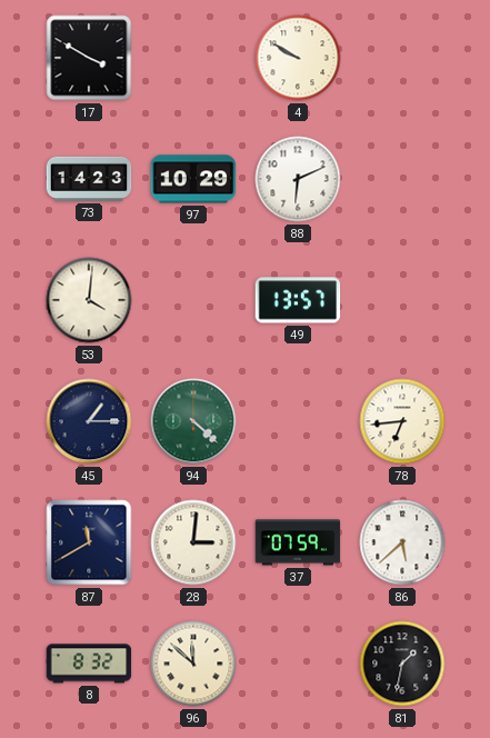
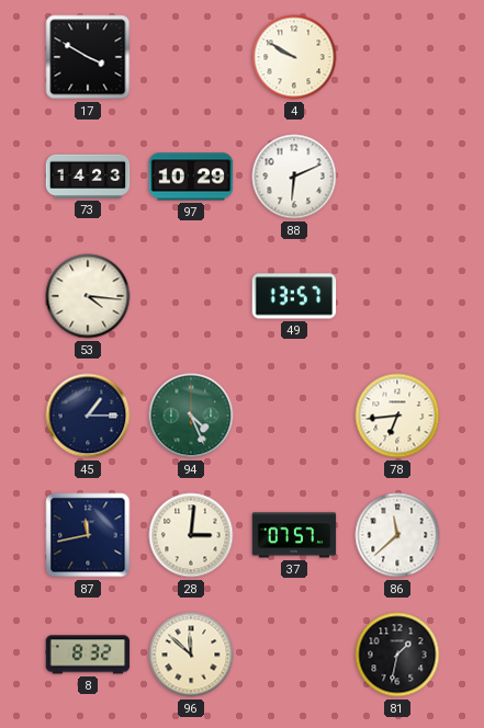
53: 4:01 -> 4:16 (88, 296)
94: 4:22 -> 4:26 (191, 416)
87: 11:40 -> 11:43 (88, 535)
37: 07:59 -> 07:57 (294, 535)
86: 5:38 -> 11:38 (397, 535)
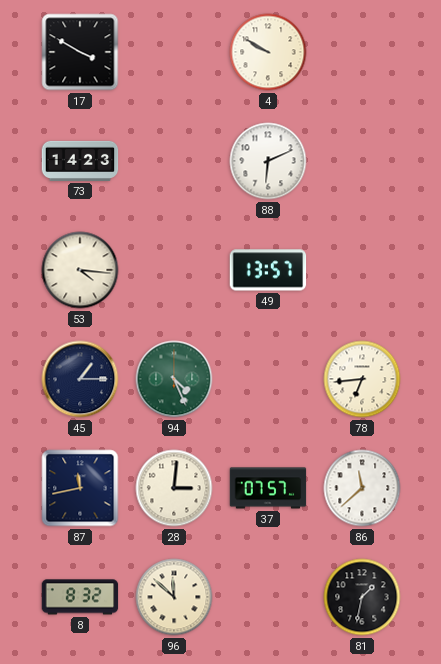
97: 10:29 -> none (191, 177)
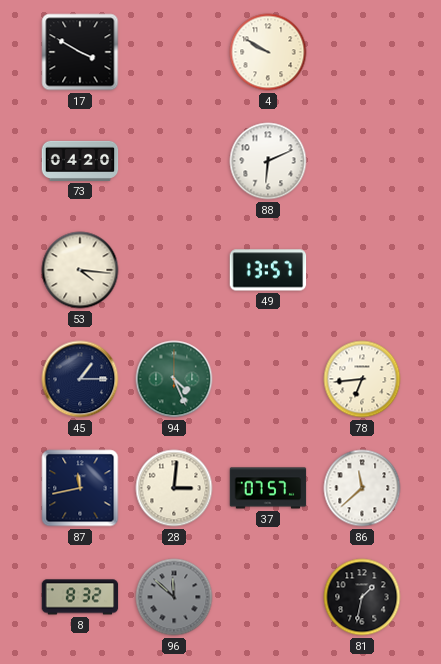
73: 14:23 -> 04:20 (80, 161)
96 dial: cream -> grey (174, 597)
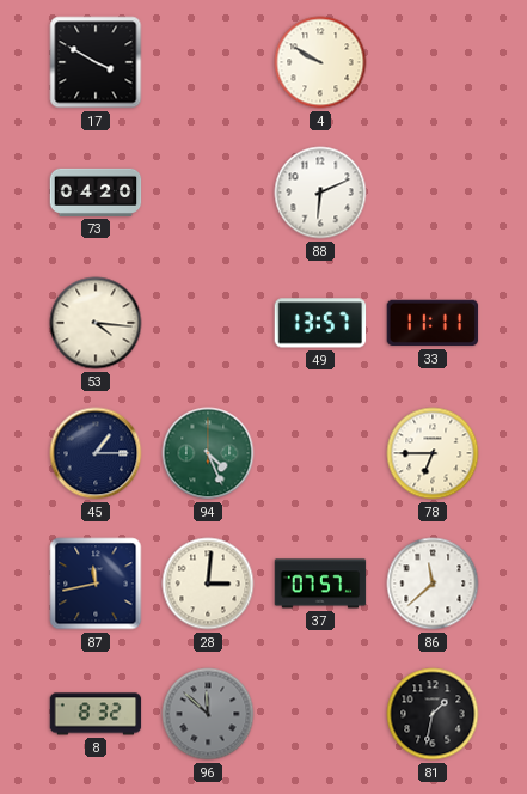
33: none -> 11:11 (433, 323)
78: 6:44 -> 6:45 (433, 453)
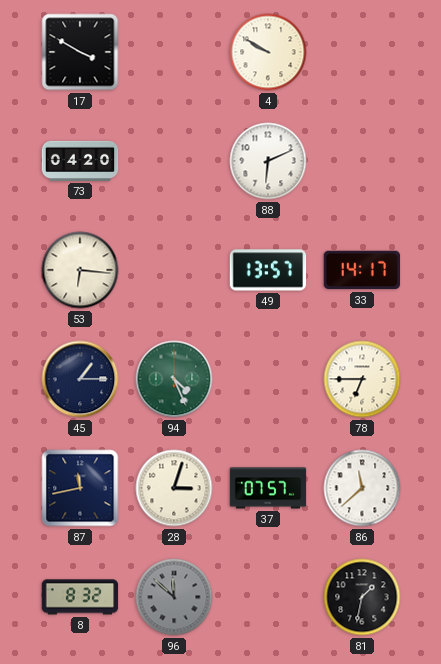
53: 4:16 -> 6:16 (80, 270)
33: 11:11 -> 14:17 (362, 270)
28: 3:01 -> 3:03 (174, 488)
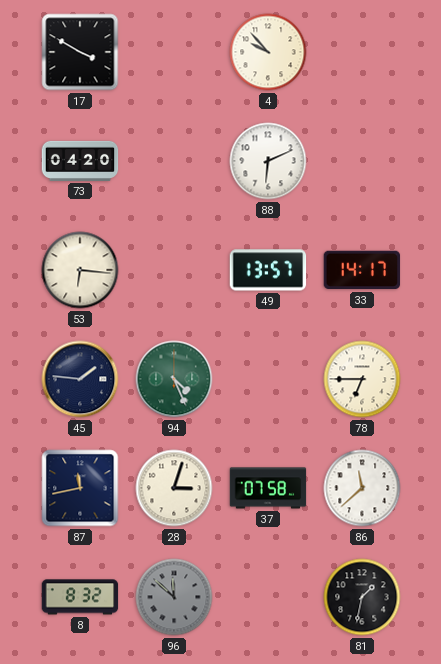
4: 9:50 -> 9:53 (268, 52)
45: 1:15 -> 1:46 (80, 379)
37: 07:57 -> 07:58 (268, 488)
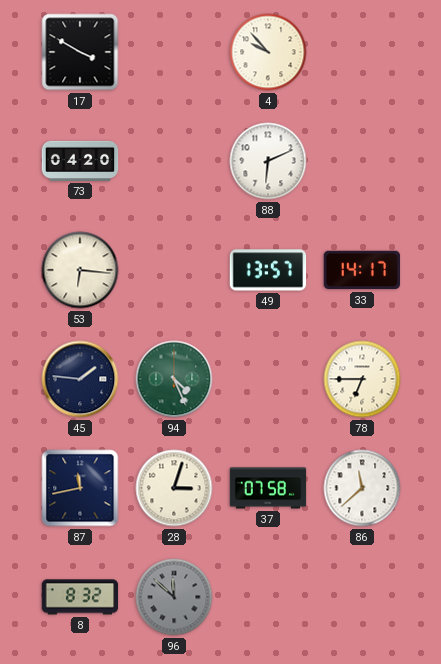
81: 1:32 -> none (362, 597)
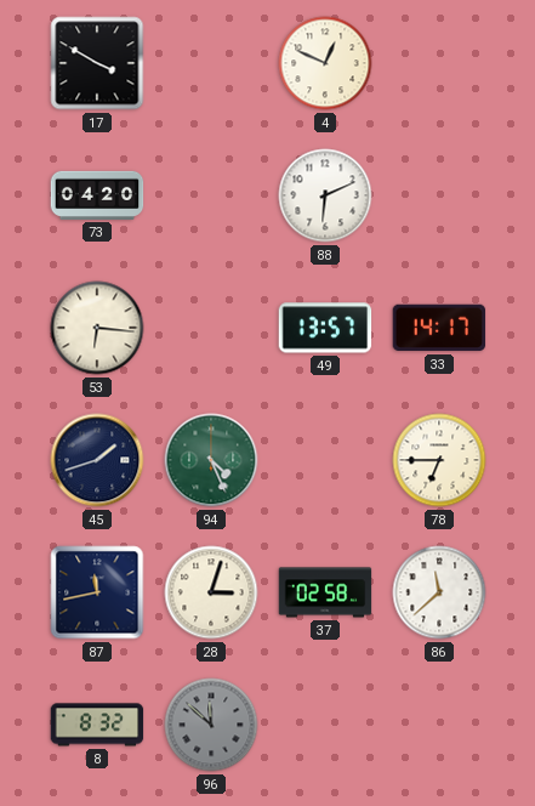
4: 9:53 -> 12:49 (325, 63)
45: 1:46 -> 1:42 (97, 460)
37: 07:58 -> 02:58 (325, 592)
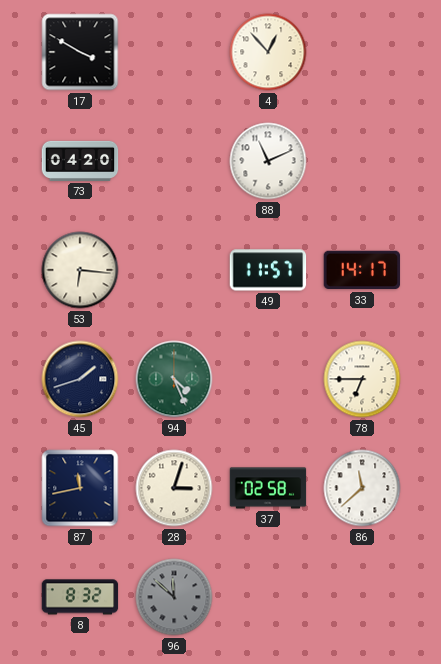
4: 12:49 -> 12:53 (268, 52)
88: 6:11 -> 11:11 (268, 161)
49: 13:57 -> 11:57 (268, 270)
